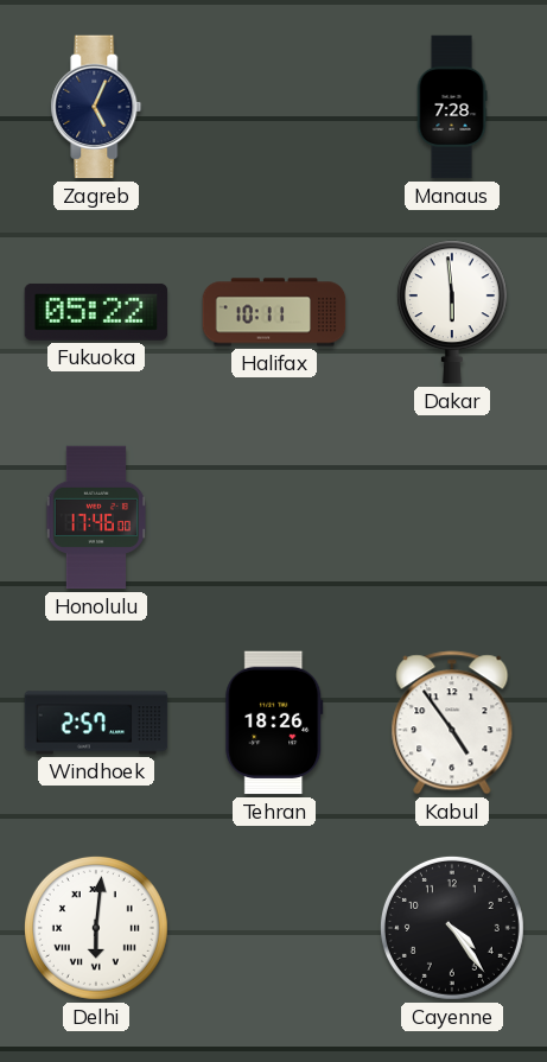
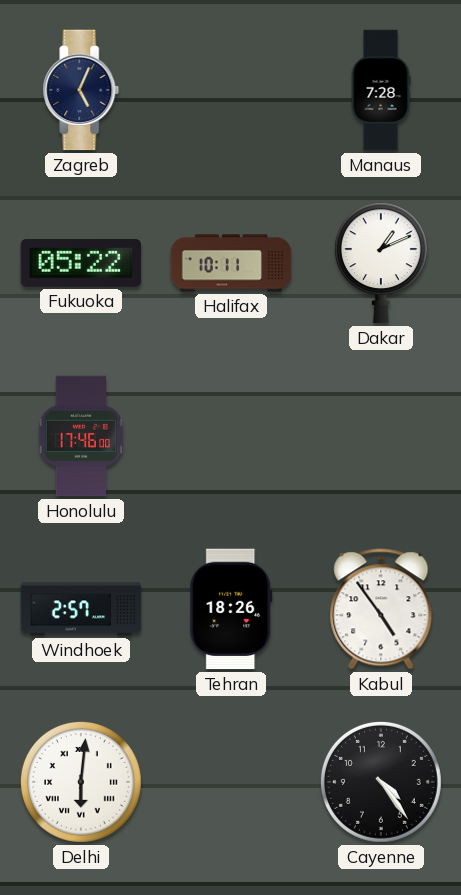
Dakar: 5:59 -> 1:11 (381, 263)
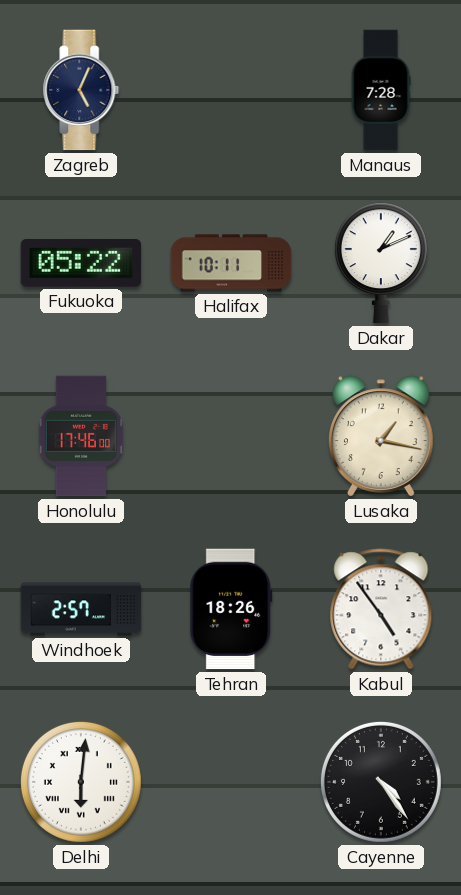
Lusaka: none -> 1:17 (381, 436)
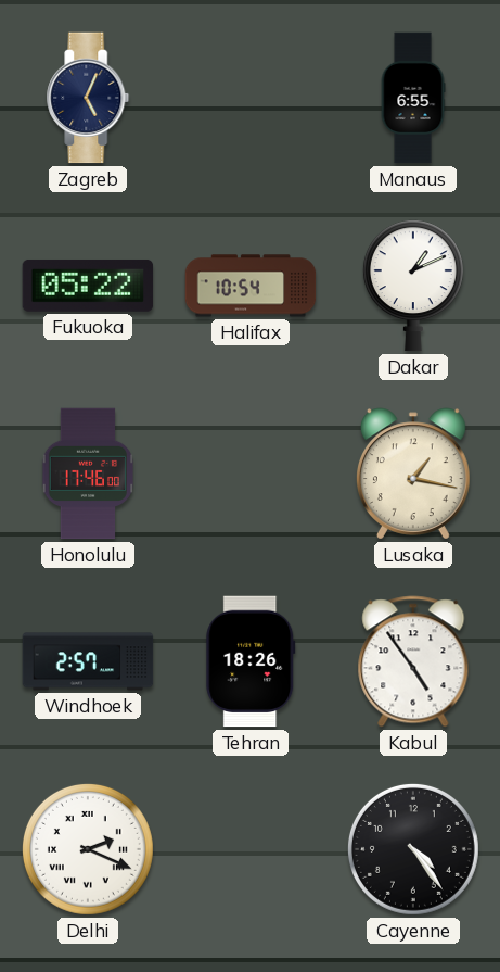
Manaus: 7:28 -> 6:55 (413, 98)
Halifax: 10:11 -> 10:54 (251, 286)
Delhi: 6:01 -> 2:19 (88, 849)
